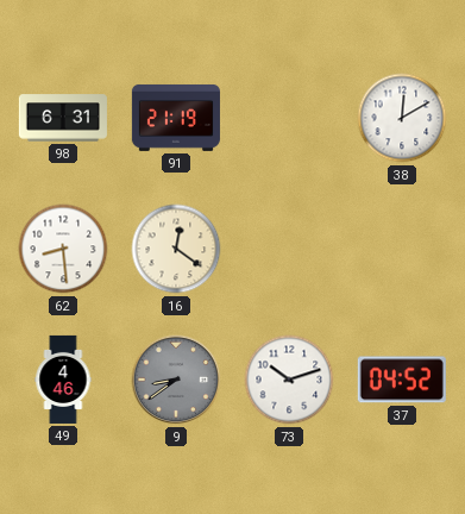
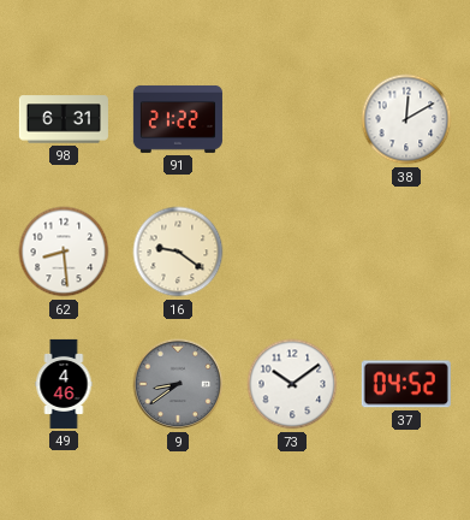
91: 21:19 -> 21:22 (178, 119)
16: 12:21 -> 9:21 (178, 252)
73: 10:12 -> 10:09 (292, 384)
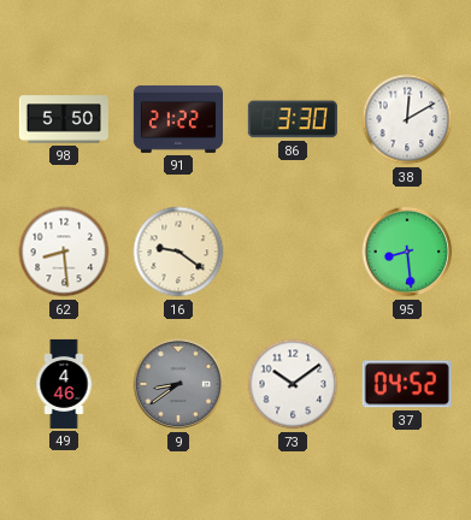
98: 6:31 -> 5:50 (64, 119)
86: none -> 3:30 (293, 119)
95: none -> 8:29 (407, 252)
